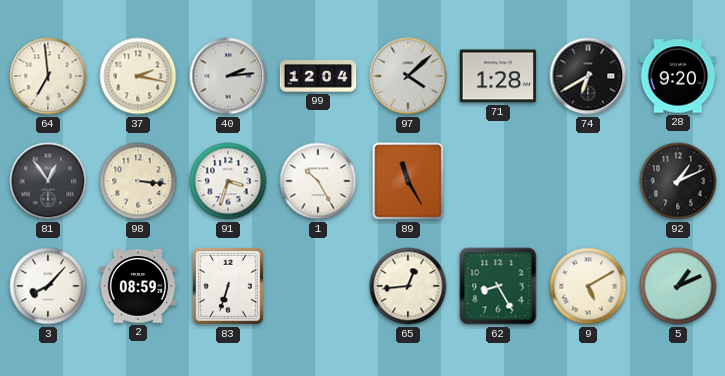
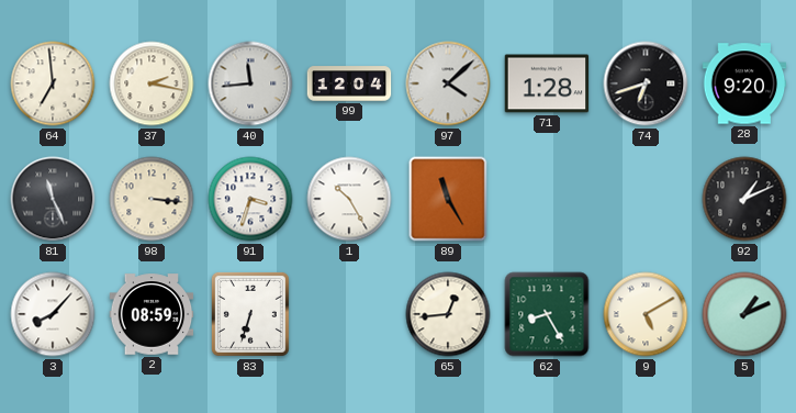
40: 2:14 -> 11:44 (250, 83)
74: 6:40 -> 6:42 (646, 83)
81: 12:54 -> 11:26 (53, 199)
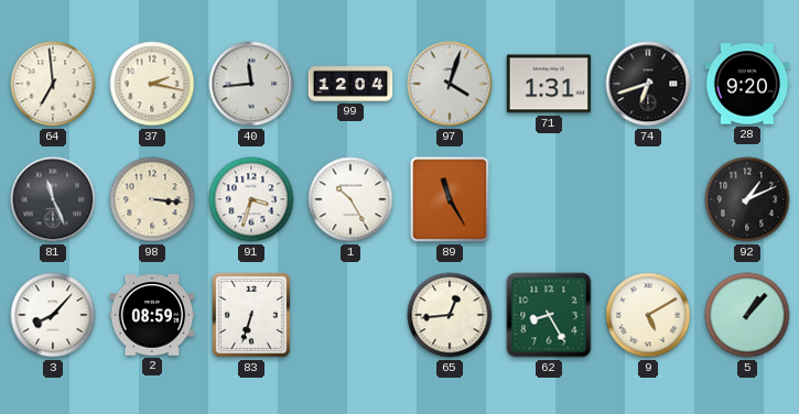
97: 4:08 -> 4:03 (450, 84)
71: 1:28 -> 1:31 (549, 84)
5: 1:11 -> 1:07 (747, 315)
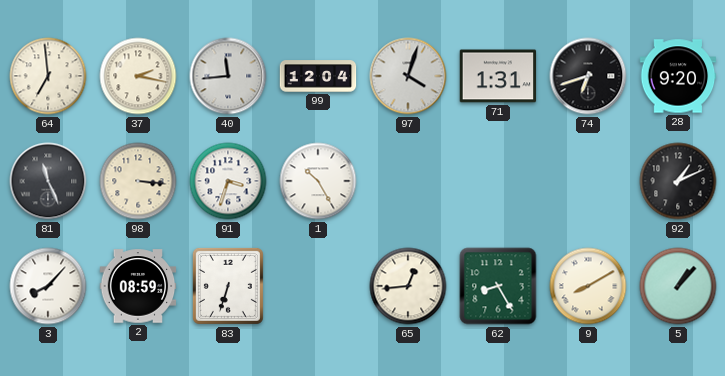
89: 11:25 -> none (450, 199)
9: 5:10 -> 8:10 (588, 286)
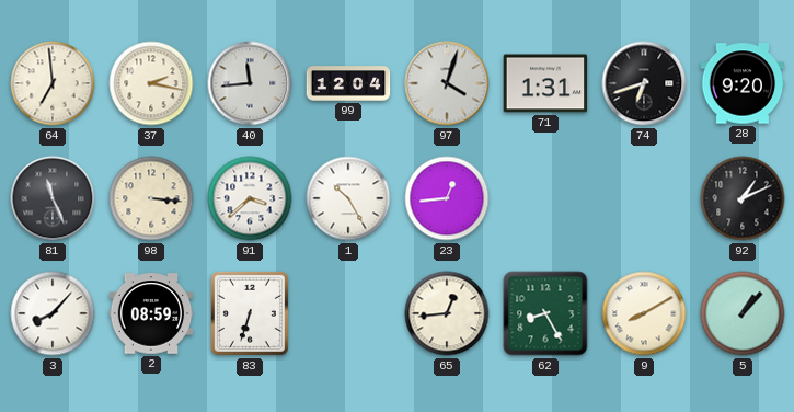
91: 3:33 -> 3:38 (250, 198)
23: none -> 12:44 (447, 198)
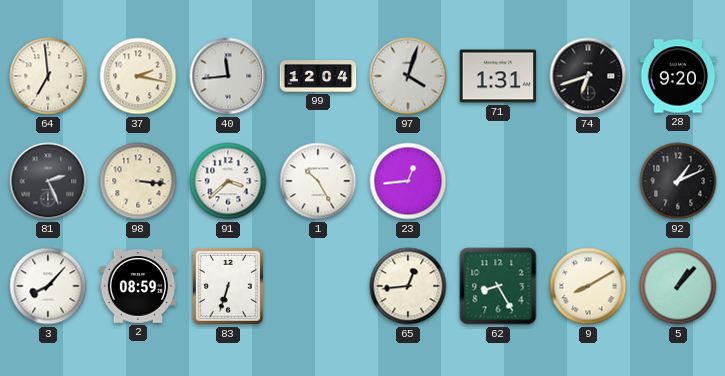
81: 11:26 -> 2:26 (48, 181)
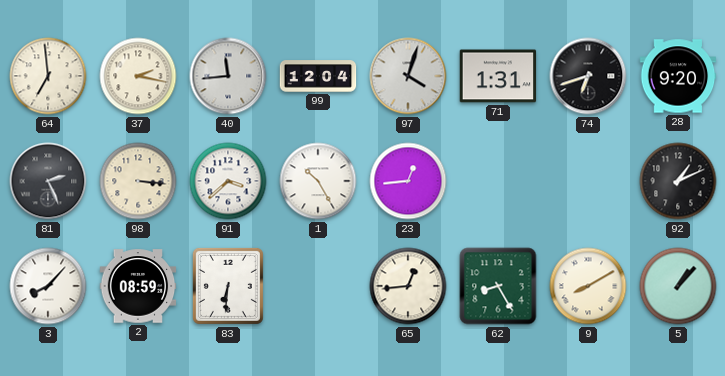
83: 6:33 -> 6:31 (228, 286)
